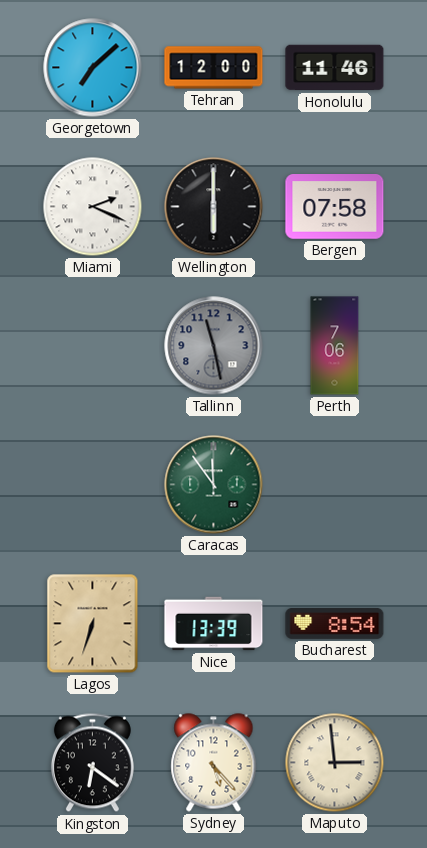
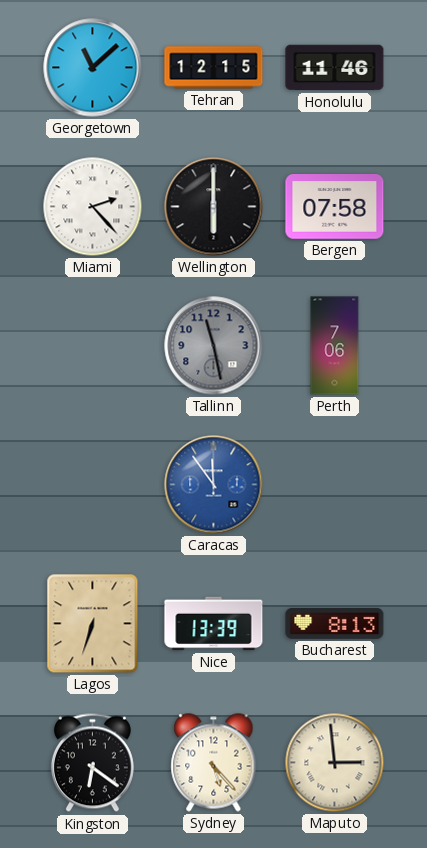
Georgetown: 7:08 -> 11:08 (93, 68)
Tehran: 12:00 -> 12:15 (214, 68)
Miami: 2:19 -> 2:23 (93, 207)
Caracas dial: green -> blue (214, 485)
Bucharest: 8:54 -> 8:13 (335, 623)
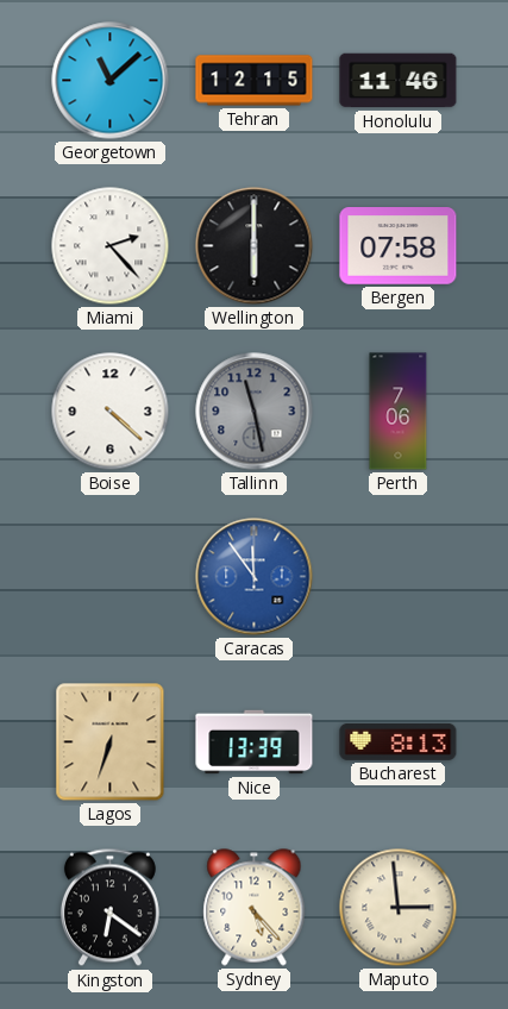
Boise: none -> 4:22 (111, 412)
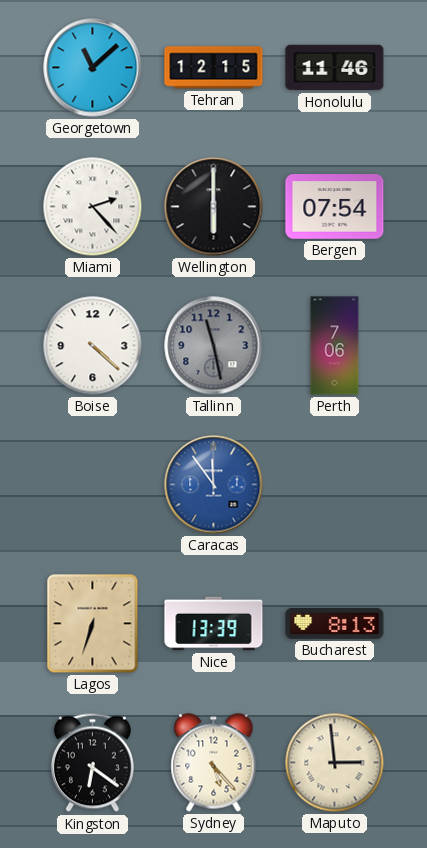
Bergen: 07:58 -> 07:54 (335, 207)
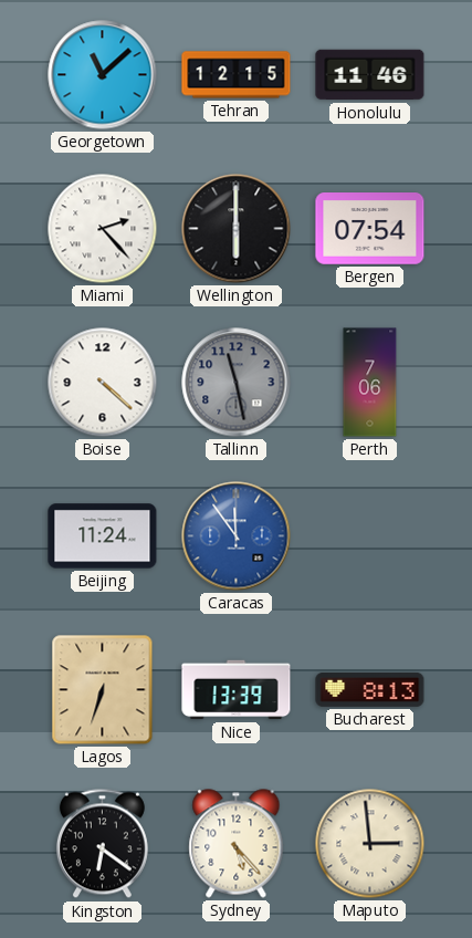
Beijing: none -> 11:24 (103, 536)
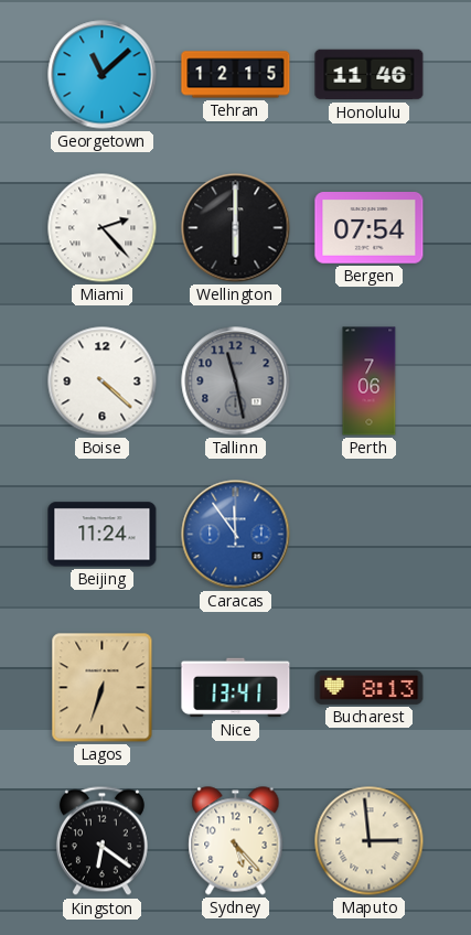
Nice: 13:39 -> 13:41 (236, 688)
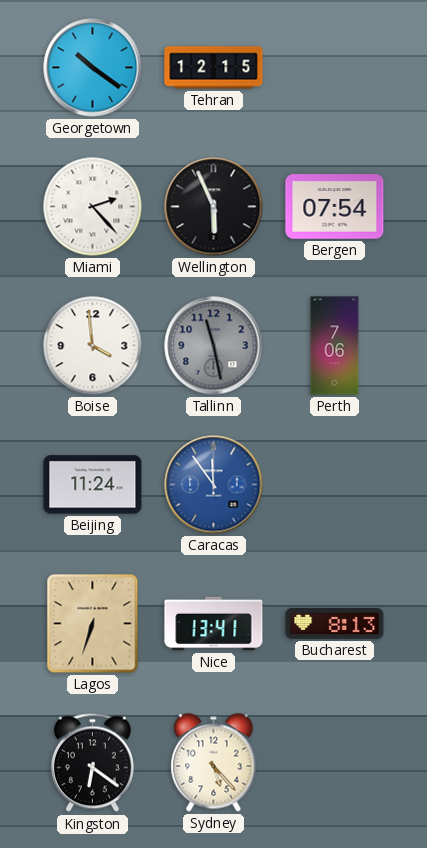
Georgetown: 11:08 -> 10:21 (93, 68)
Honolulu: 11:46 -> none (370, 75)
Wellington: 6:00 -> 5:56 (214, 207)
Boise: 4:22 -> 3:59 (93, 346)
Maputo: 2:59 -> none (370, 841)
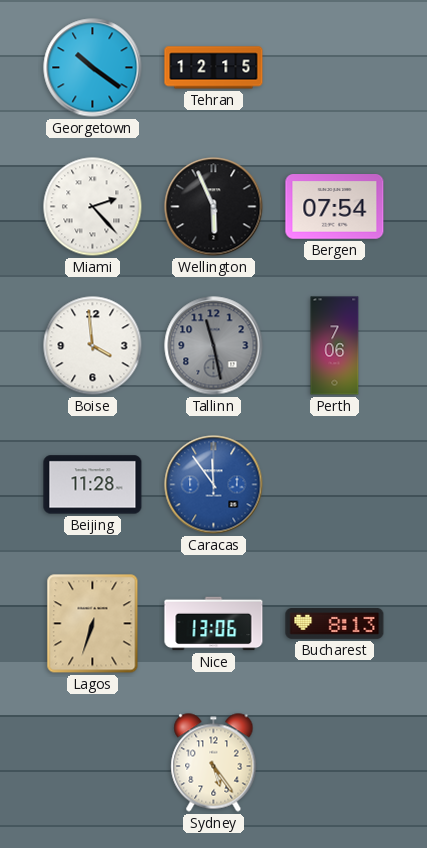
Beijing: 11:24 -> 11:28 (93, 485)
Nice: 13:41 -> 13:06 (214, 624)
Kingston: 6:21 -> none (92, 763)
Sydney: 5:23 -> 5:24 (214, 763)
